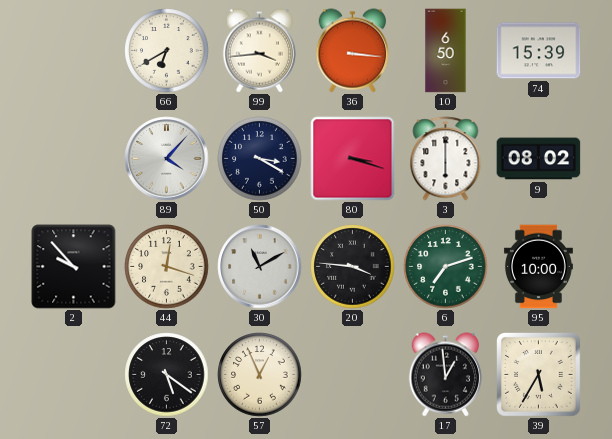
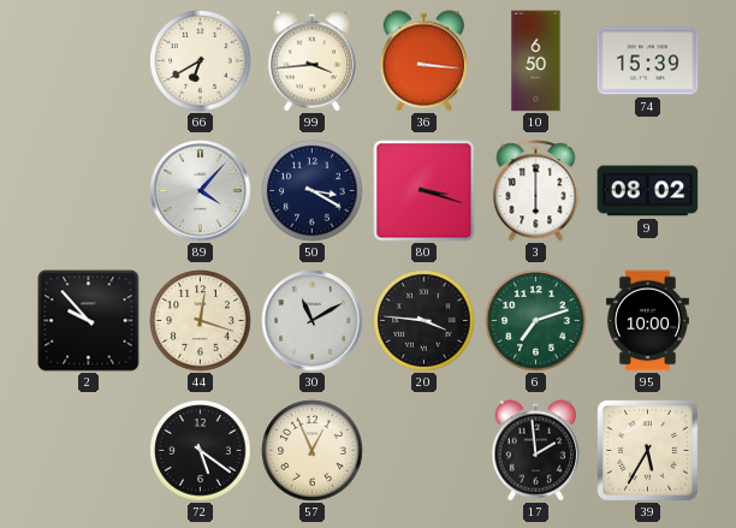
17: 12:59 -> 1:59 (535, 451)
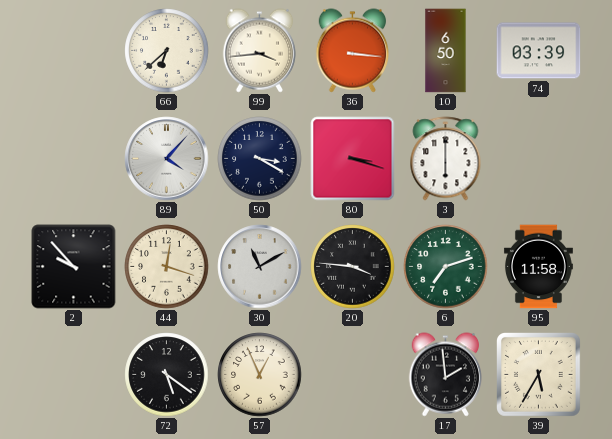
66: 6:40 -> 6:38 (167, 51)
74: 15:39 -> 03:39 (539, 51)
9: 08:02 -> none (648, 191)
95: 10:00 -> 11:58 (538, 267)
